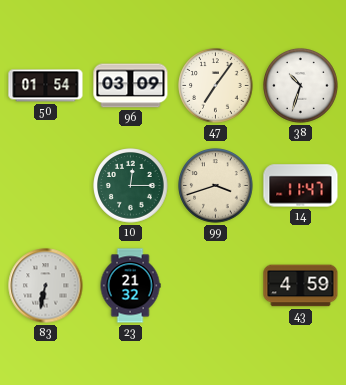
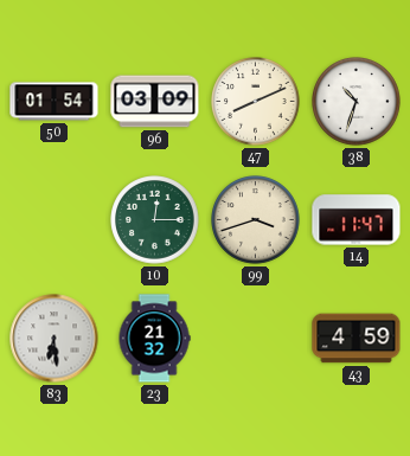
47: 7:06 -> 8:11 (256, 102)
83: 6:32 -> 6:29 (55, 339)
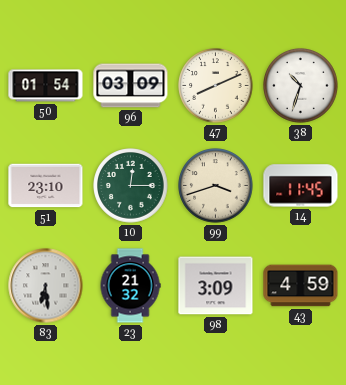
51: none -> 23:10 (46, 186)
14: 11:47 -> 11:45 (301, 186)
98: none -> 3:09 (216, 286)
